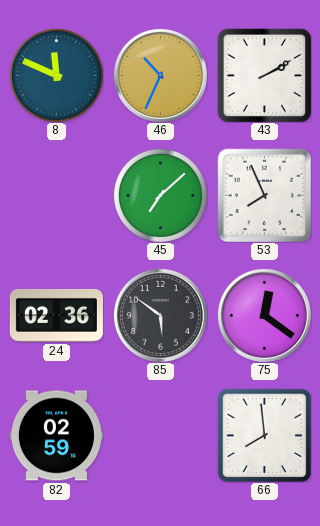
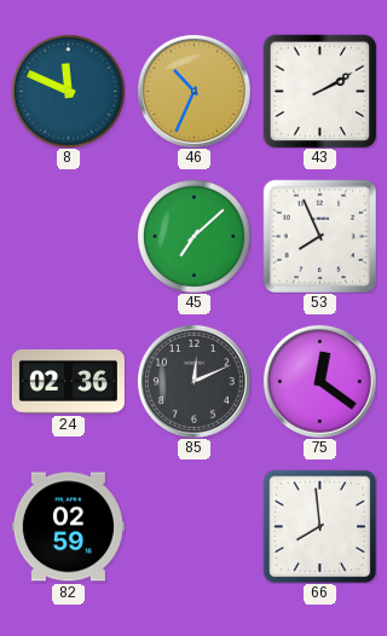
85: 5:51 -> 12:11 (193, 381)
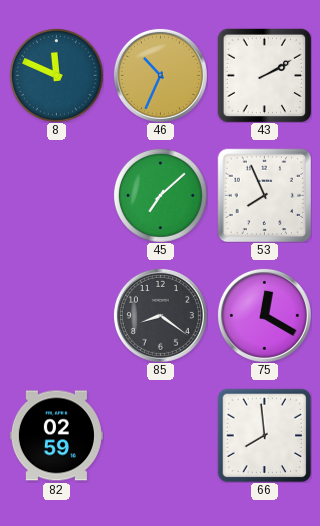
24: 02:36 -> none (68, 381)
85: 12:11 -> 8:21 (160, 315)
75: 12:21 -> 12:20 (264, 315)
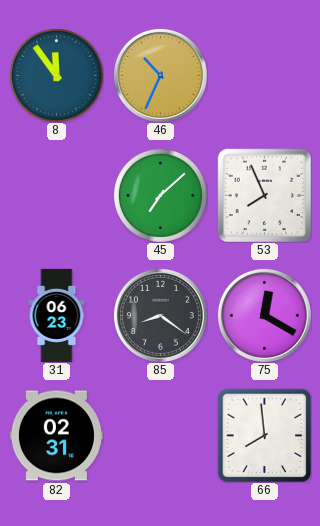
8: 11:49 -> 11:54 (56, 75)
43: 2:10 -> none (264, 75)
31: none -> 06:23 (57, 315)
82: 02:59 -> 02:31 (56, 436)
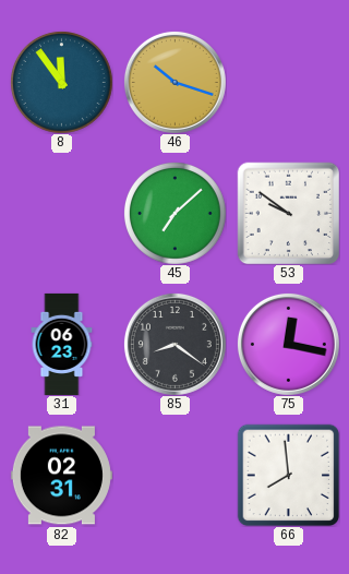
46: 10:34 -> 10:18 (174, 82)
53: 7:56 -> 9:51 (288, 213)
75: 12:20 -> 12:17 (288, 344)
